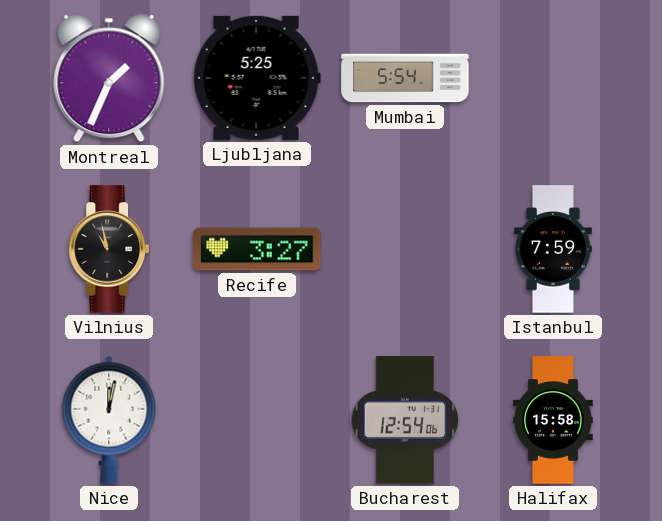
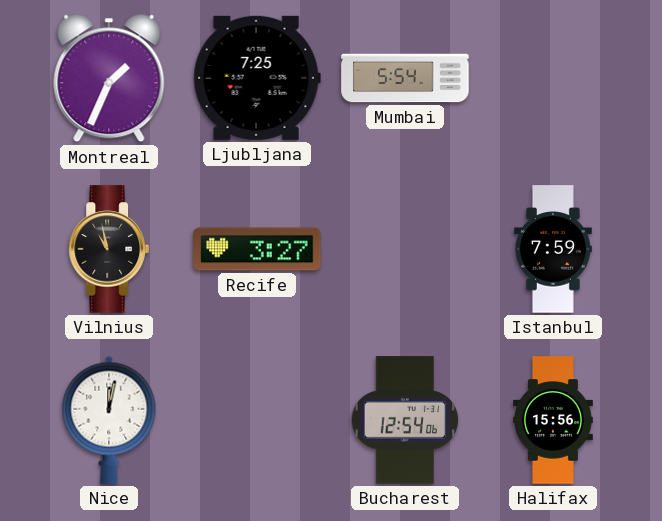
Ljubljana: 5:25 -> 7:25 (257, 78)
Halifax: 15:58 -> 15:56 (554, 420)
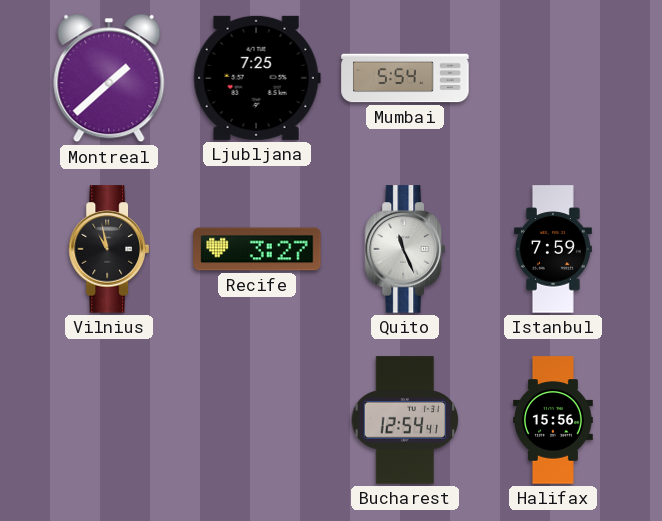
Montreal: 1:34 -> 1:38 (109, 78)
Quito: none -> 11:26 (405, 249)
Nice: 12:02 -> none (109, 420)
Bucharest: 12:54:06 -> 12:54:41 (405, 420)
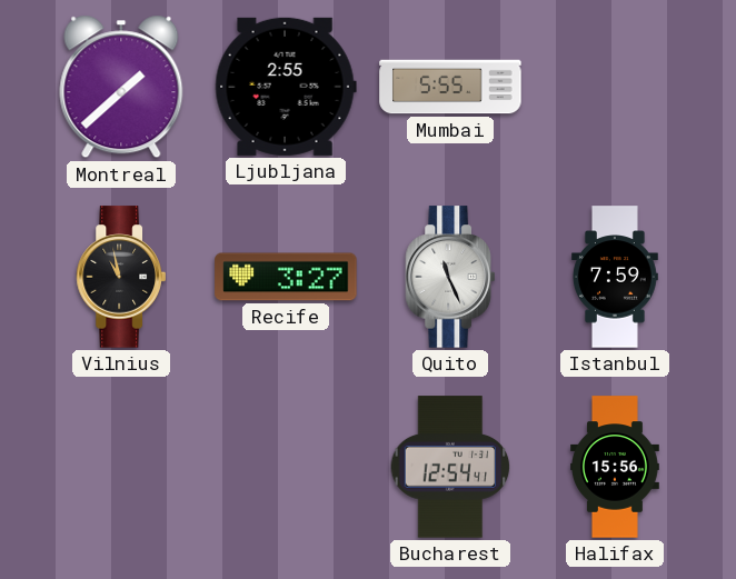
Ljubljana: 7:25 -> 2:55 (286, 87)
Mumbai: 5:54 -> 5:55 (450, 87)
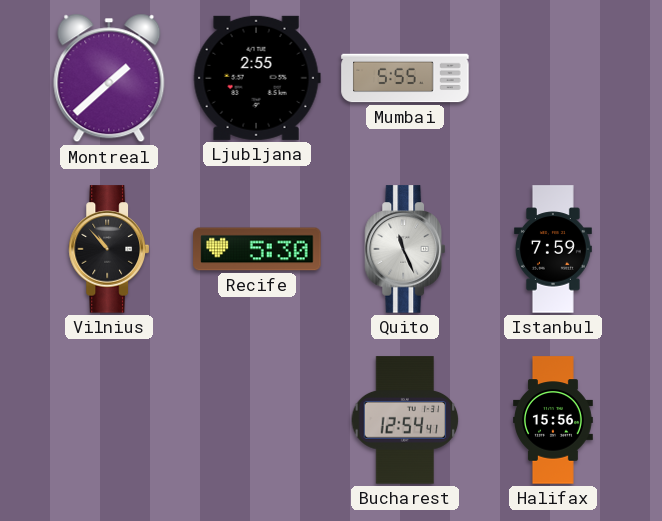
Vilnius: 10:58 -> 10:53 (109, 249)
Recife: 3:27 -> 5:30 (257, 249)
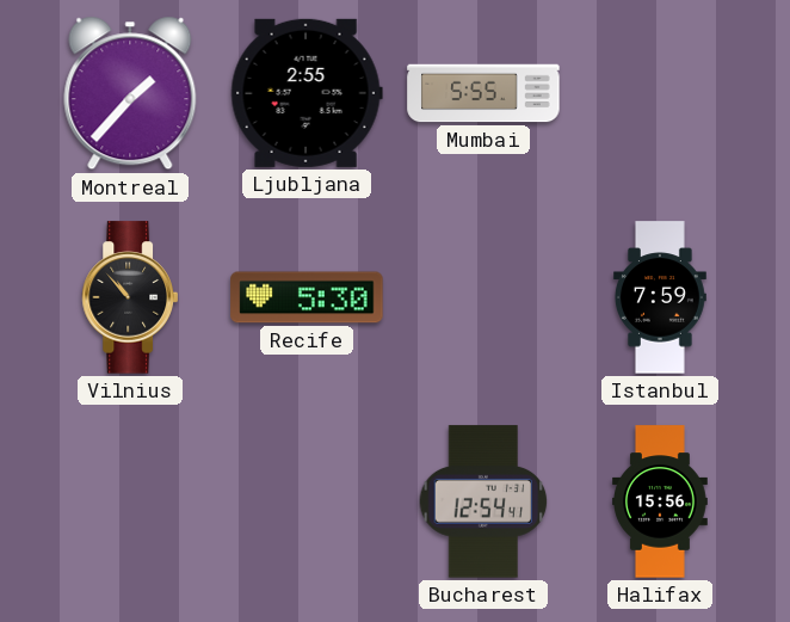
Montreal: 1:38 -> 1:37 (130, 93)
Quito: 11:26 -> none (405, 249)
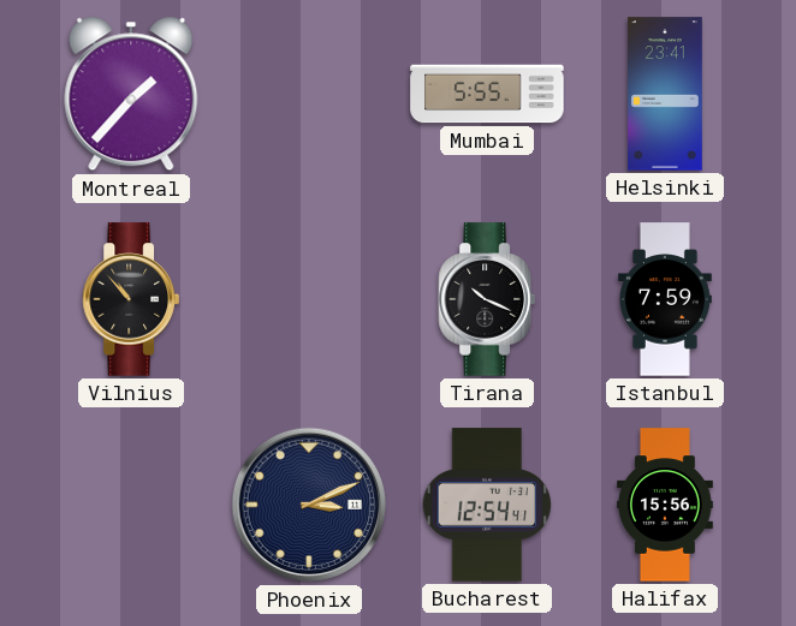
Ljubljana: 2:55 -> none (307, 93)
Helsinki: none -> 23:41 (666, 94)
Recife: 5:30 -> none (307, 297)
Tirana: none -> 10:19 (487, 299)
Phoenix: none -> 3:11 (309, 505)
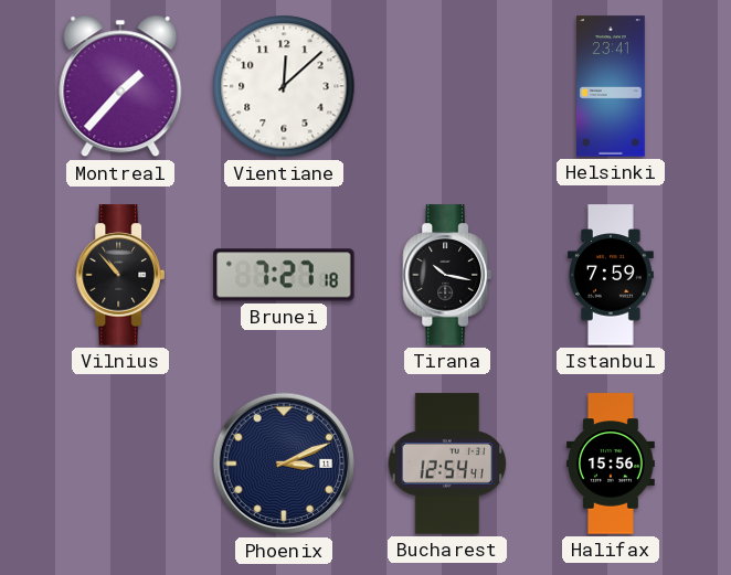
Vientiane: none -> 12:08 (284, 86)
Mumbai: 5:55 -> none (487, 94)
Brunei: none -> 7:27 (284, 275)
Tirana: 10:19 -> 10:17 (447, 275)
